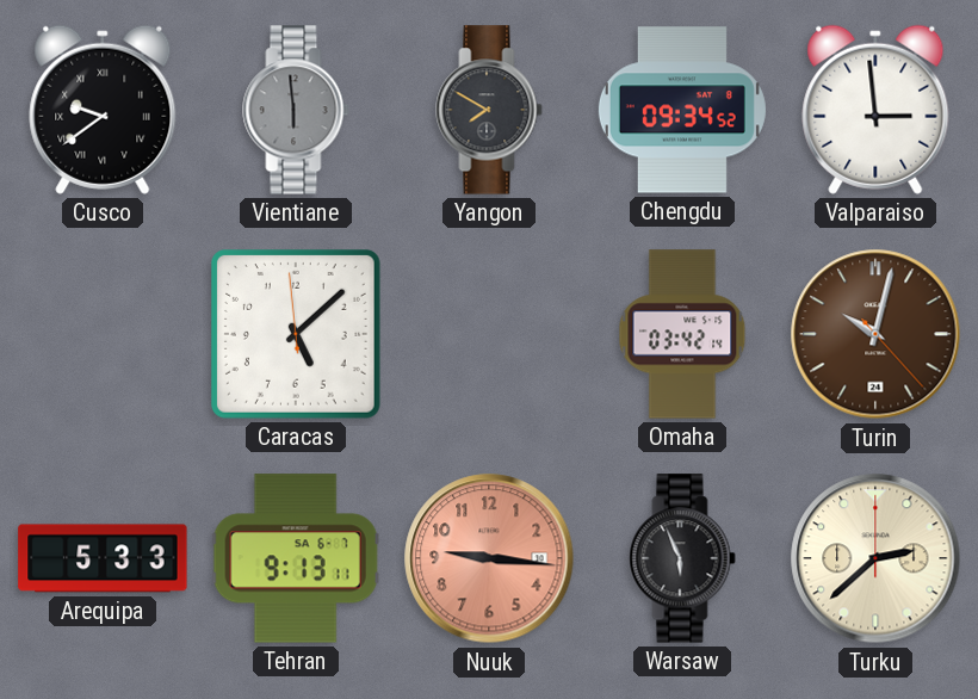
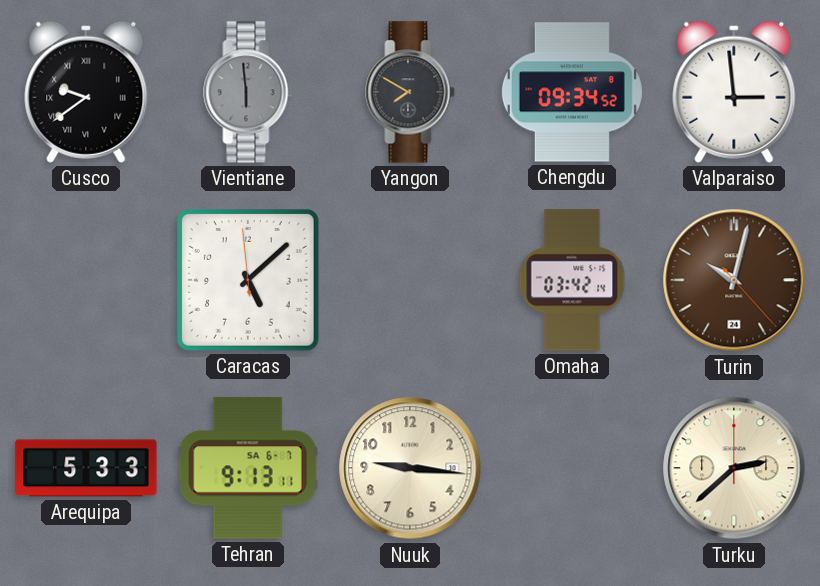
Nuuk dial: salmon -> cream (410, 468)
Warsaw: 5:56 -> none (682, 558)
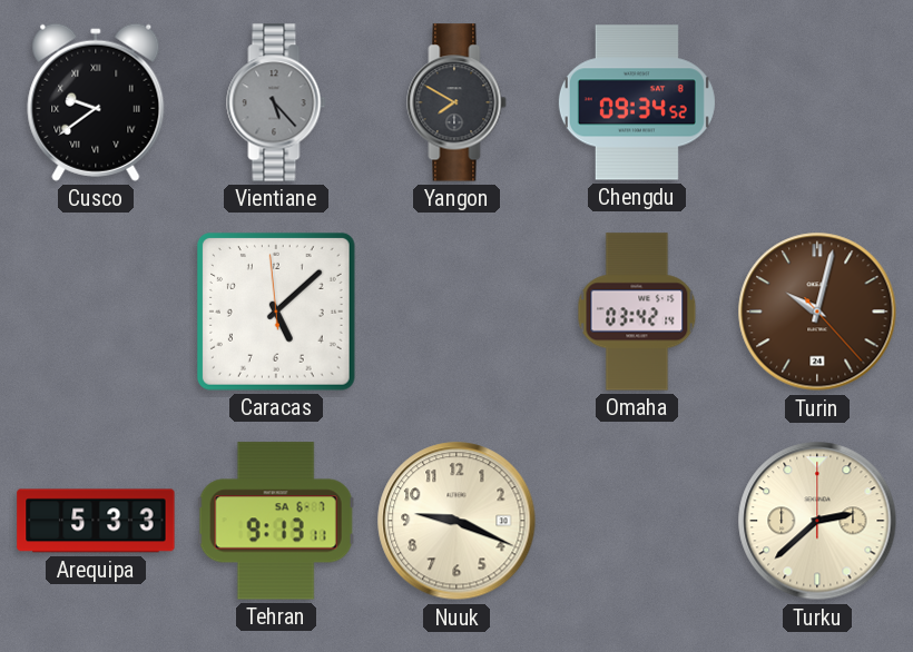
Vientiane: 5:59 -> 5:23 (276, 102)
Valparaiso: 2:59 -> none (734, 92)
Nuuk: 9:16 -> 9:19 (457, 521)
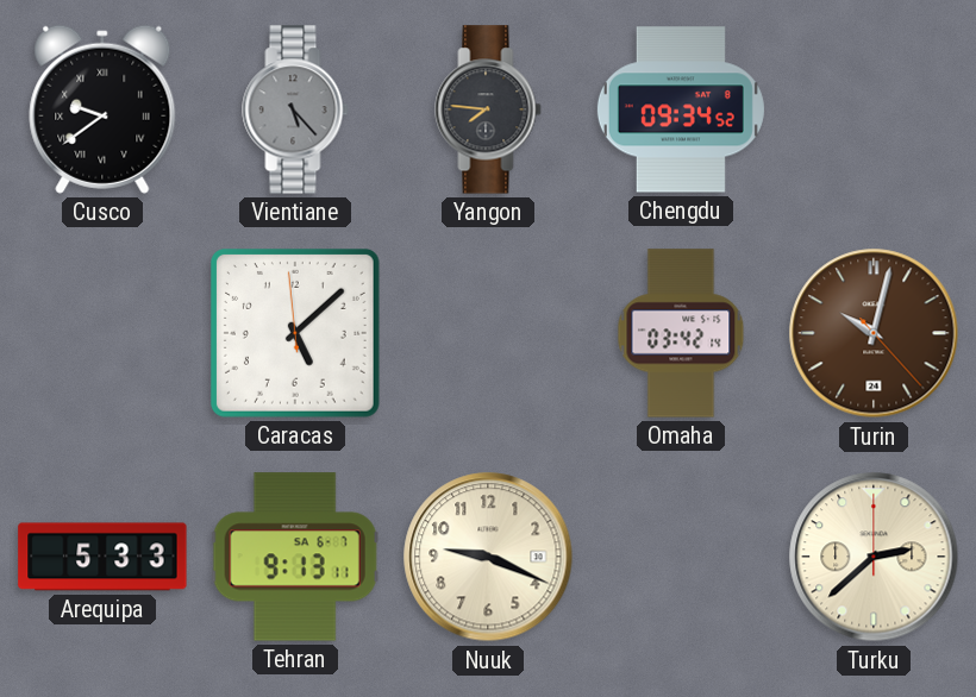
Yangon: 7:50 -> 7:46 (488, 109)
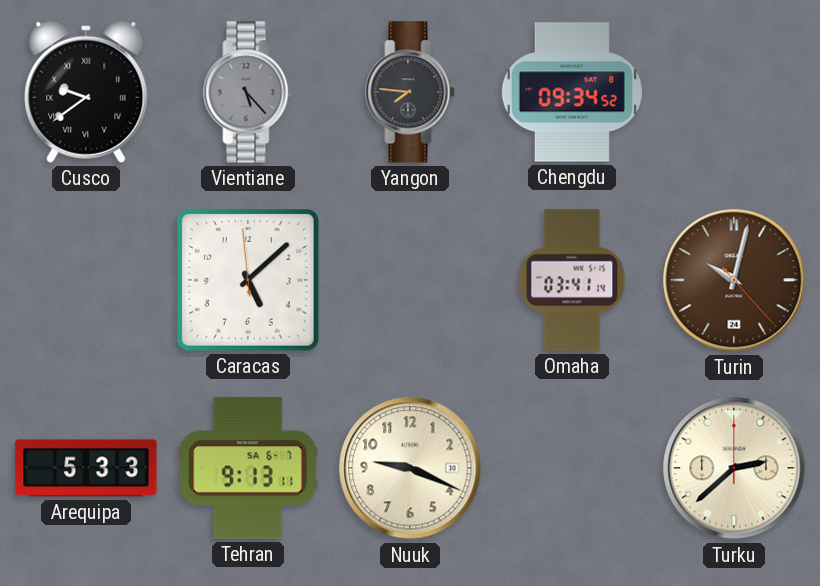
Omaha: 03:42 -> 03:41 (572, 280)
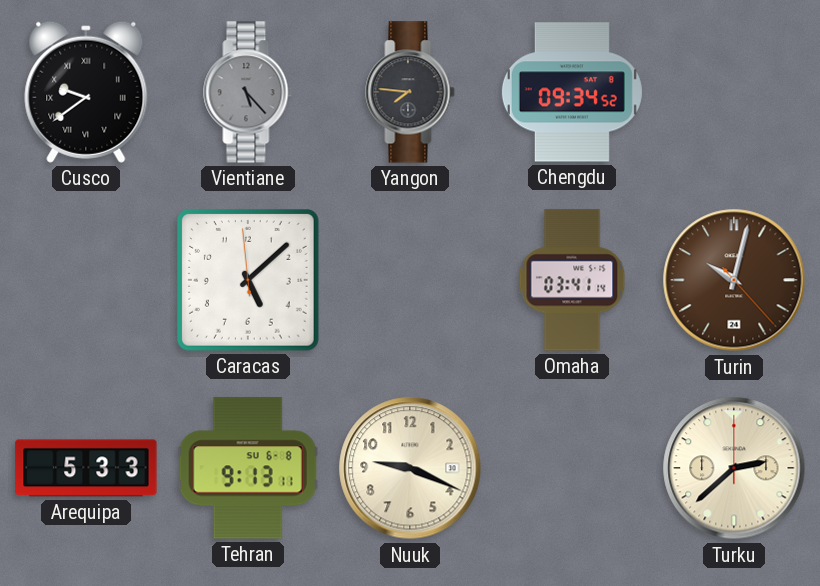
Tehran date: SA 6-7 -> SU 6-8 (248, 468)
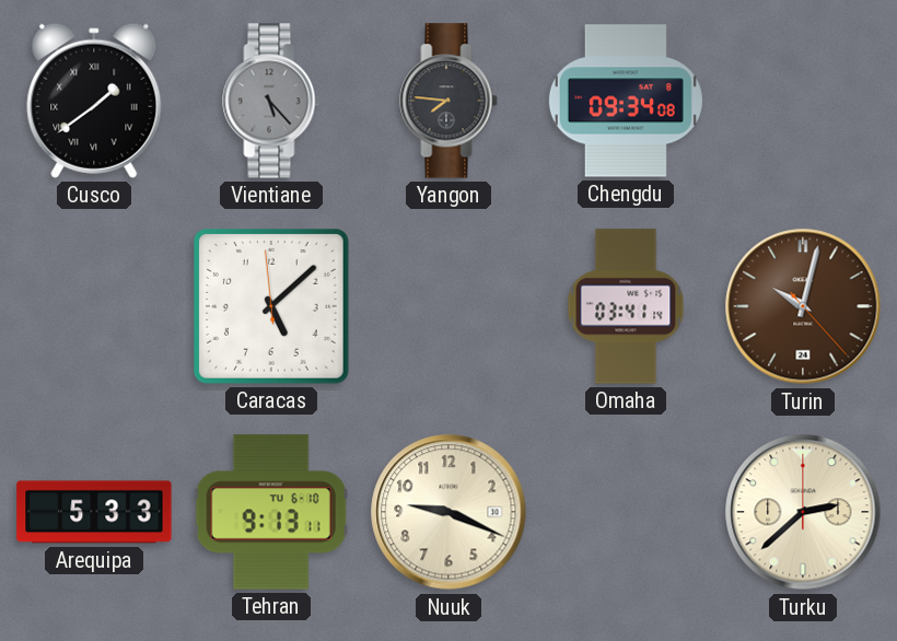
Cusco: 9:39 -> 1:39 (94, 101)
Chengdu: 09:34:52 -> 09:34:08 (626, 101)
Tehran date: SU 6-8 -> TU 6-10 (271, 512)
